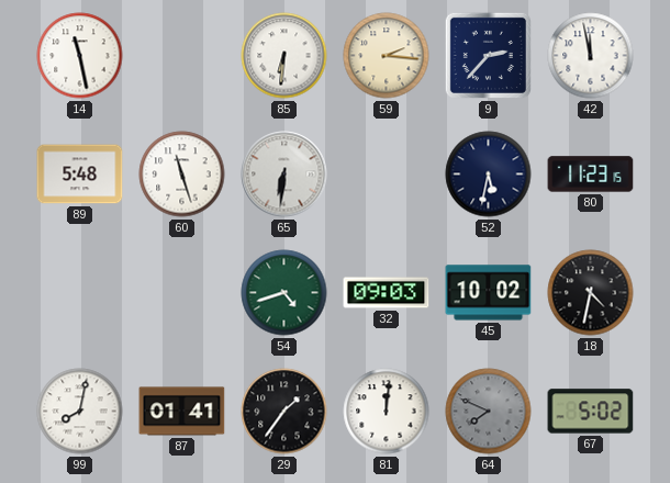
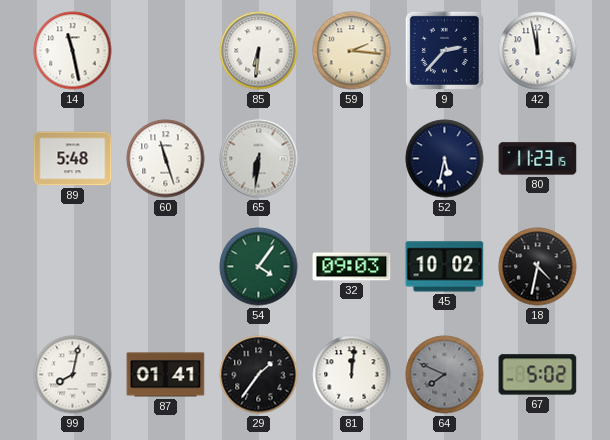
54: 4:42 -> 4:06 (259, 267)
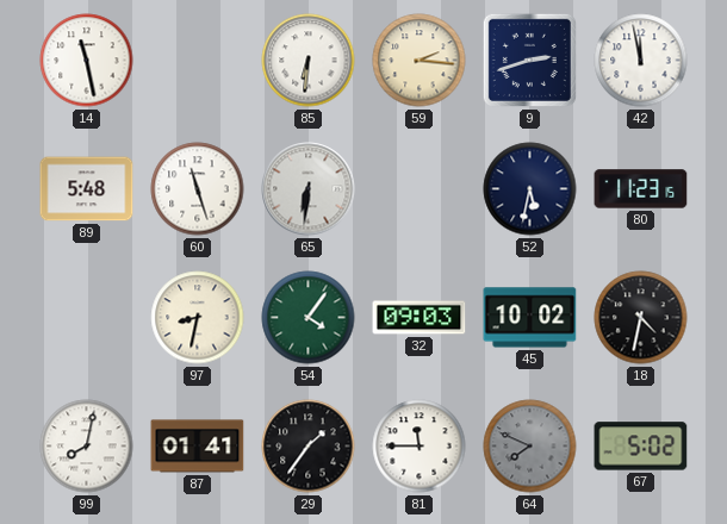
9: 2:37 -> 2:42 (529, 60)
97: none -> 8:32 (198, 318)
81: 12:01 -> 11:45 (420, 447)
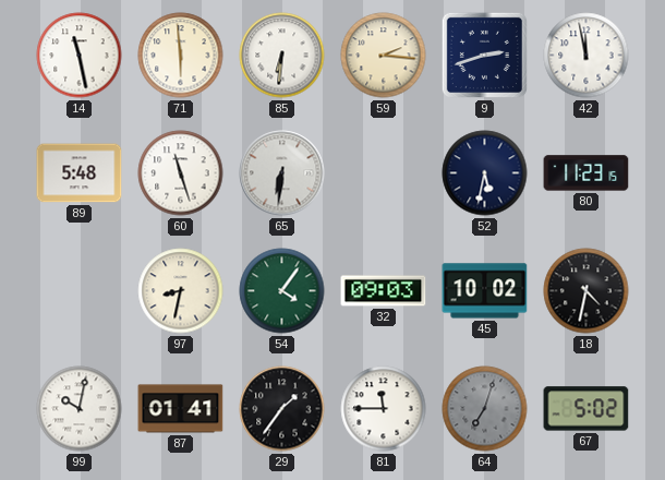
71: none -> 5:59 (181, 56)
99: 8:02 -> 10:02 (80, 409)
64: 7:49 -> 7:03 (485, 409)
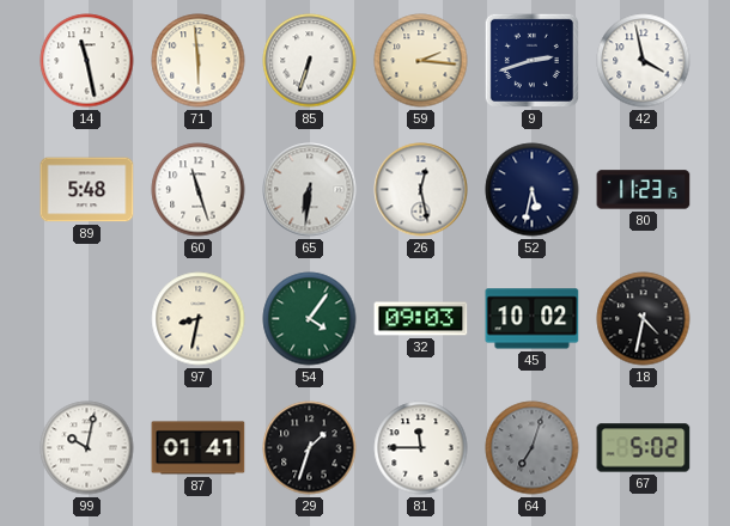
85: 6:31 -> 6:33 (310, 61)
42: 11:58 -> 3:58 (644, 61)
26: none -> 12:28 (421, 190)
29: 1:36 -> 1:33 (310, 448)
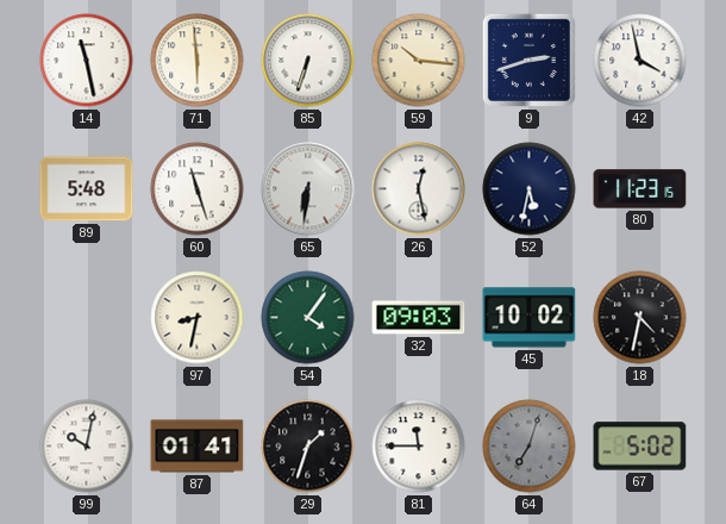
59: 2:16 -> 10:16 (419, 61)
